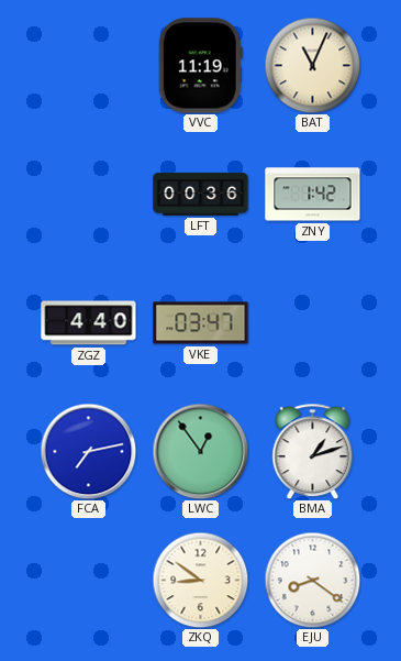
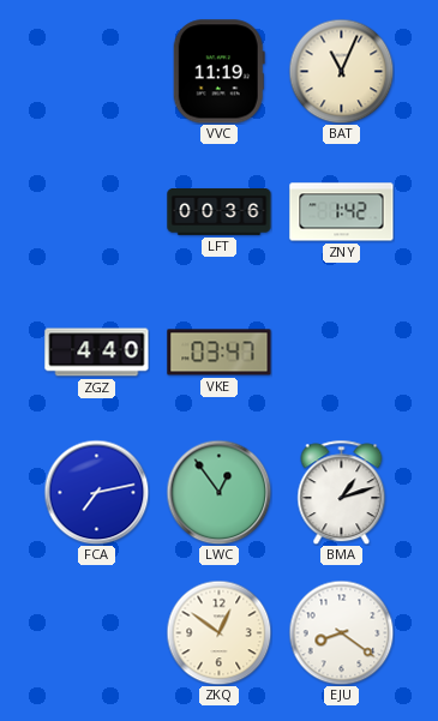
ZKQ: 8:51 -> 12:51 (218, 632)
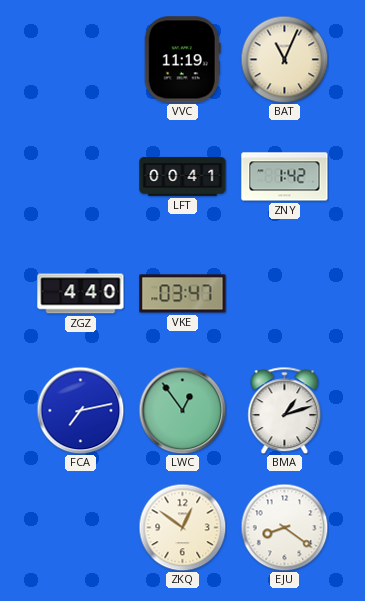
LFT: 00:36 -> 00:41 (183, 176)
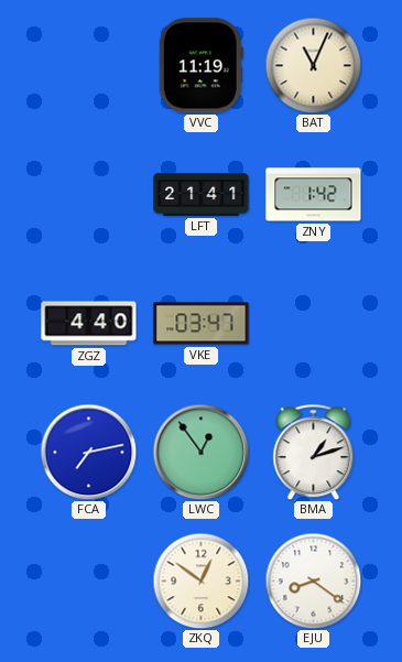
LFT: 00:41 -> 21:41 (202, 194)
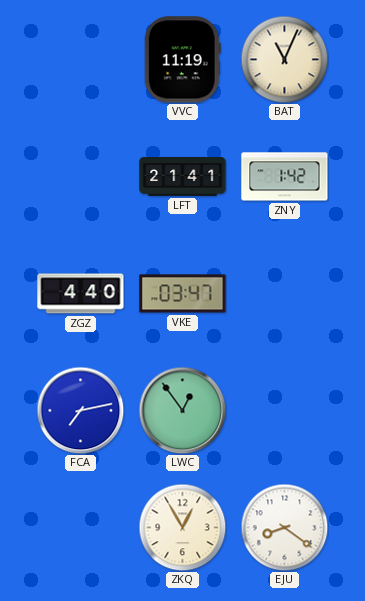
BMA: 1:12 -> none (314, 452)
ZKQ: 12:51 -> 12:55 (182, 527)
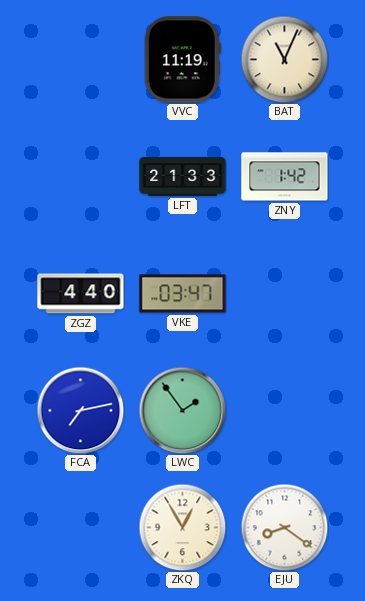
LFT: 21:41 -> 21:33 (183, 176)
LWC: 12:54 -> 1:54 (182, 410)
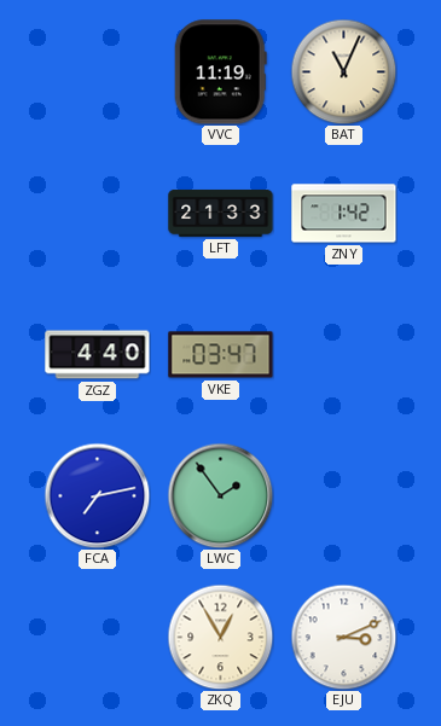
EJU: 8:21 -> 3:11 (343, 637)
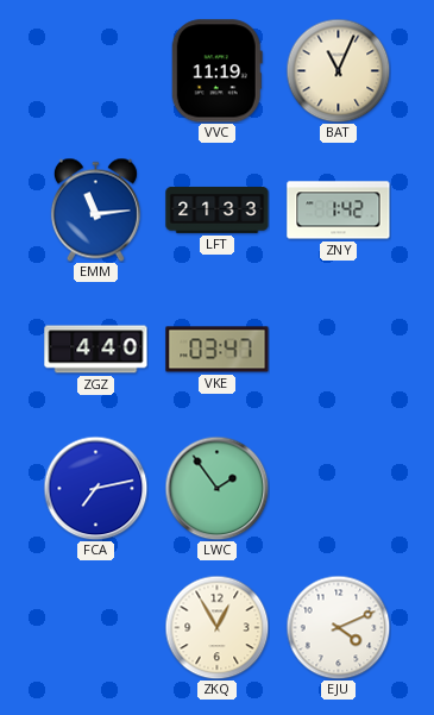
EMM: none -> 11:14 (95, 209)
EJU: 3:11 -> 4:11 (338, 627)
